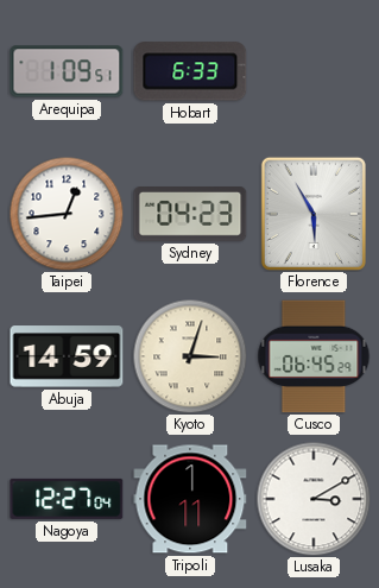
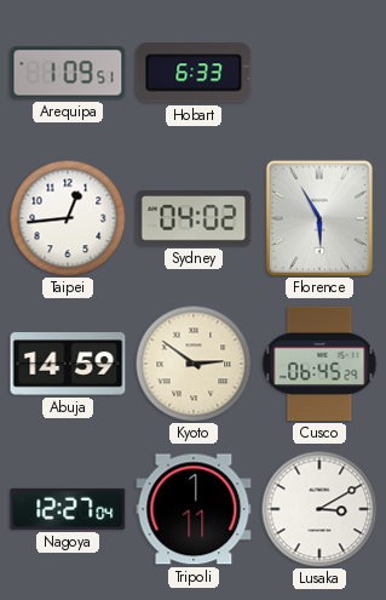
Sydney: 04:23 -> 04:02 (194, 219)
Kyoto: 3:03 -> 2:51 (194, 364)
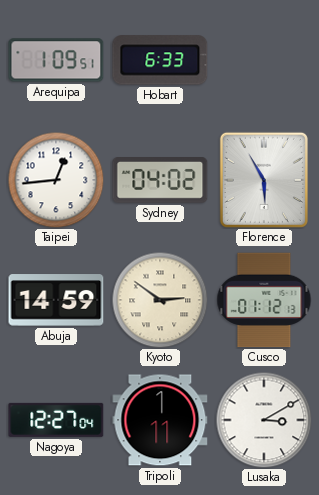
Cusco: 06:45 -> 01:12 (264, 300)
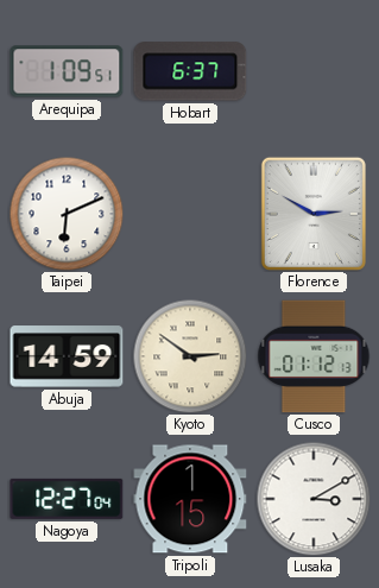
Hobart: 6:33 -> 6:37 (190, 71)
Taipei: 12:44 -> 6:11 (67, 214)
Sydney: 04:02 -> none (160, 181)
Florence: 5:55 -> 2:50 (314, 214)
Tripoli: 1:11 -> 1:15 (190, 499)
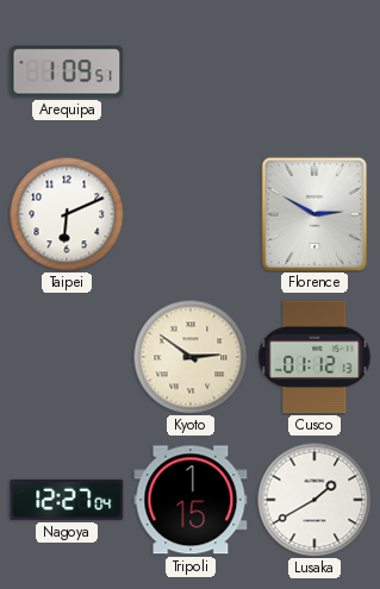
Hobart: 6:37 -> none (190, 71)
Abuja: 14:59 -> none (67, 356)
Lusaka: 3:10 -> 1:40 (314, 500)
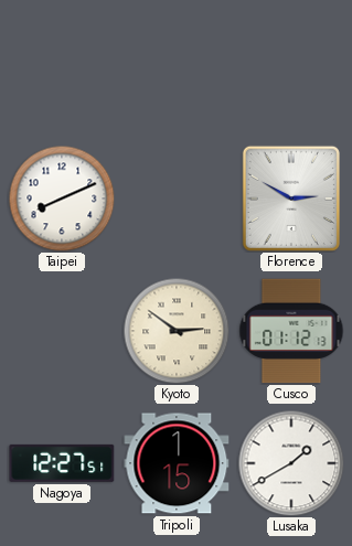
Arequipa: 1:09 -> none (67, 71)
Taipei: 6:11 -> 8:11 (62, 199)
Nagoya: 12:27:04 -> 12:27:51 (62, 463)
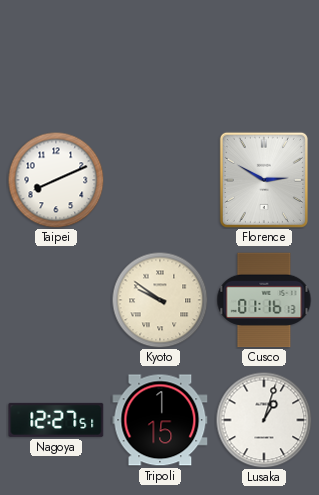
Kyoto: 2:51 -> 9:51 (160, 300)
Cusco: 01:12 -> 01:16 (264, 300)
Lusaka: 1:40 -> 1:03 (264, 420)
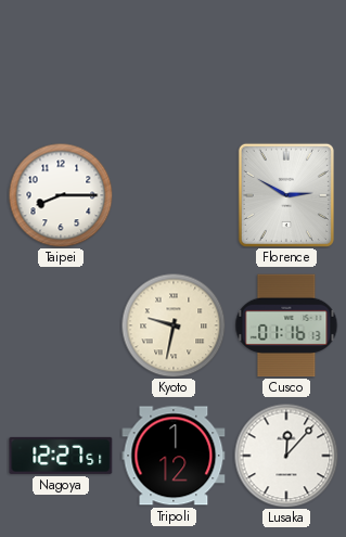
Taipei: 8:11 -> 8:15 (61, 195)
Kyoto: 9:51 -> 9:32 (174, 325)
Tripoli: 1:15 -> 1:12 (174, 456)
Lusaka: 1:03 -> 12:07 (286, 456)
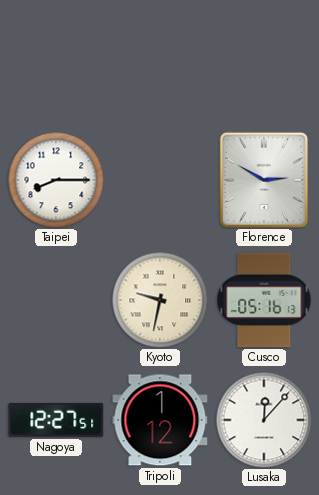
Cusco: 01:16 -> 05:16 (264, 300)
